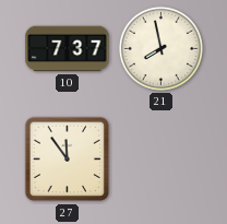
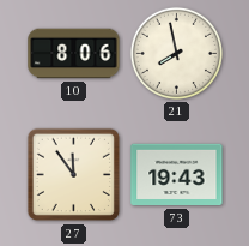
10: 7:37 -> 8:06 (74, 54)
73: none -> 19:43 (177, 175)
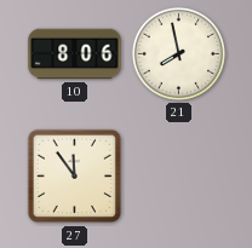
73: 19:43 -> none (177, 175)
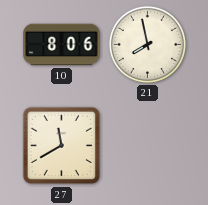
27: 11:54 -> 11:40 (62, 146)
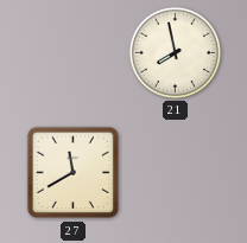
10: 8:06 -> none (62, 45)
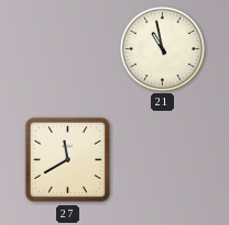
21: 7:58 -> 10:58 (162, 48)
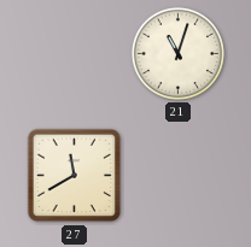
21: 10:58 -> 11:03 (177, 53)
